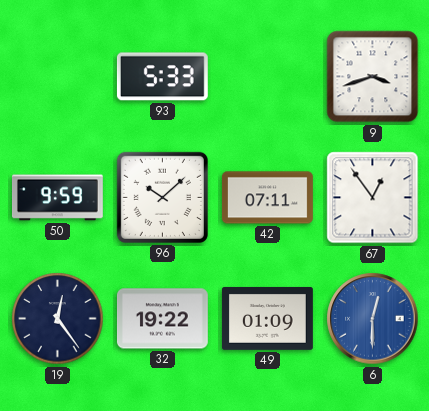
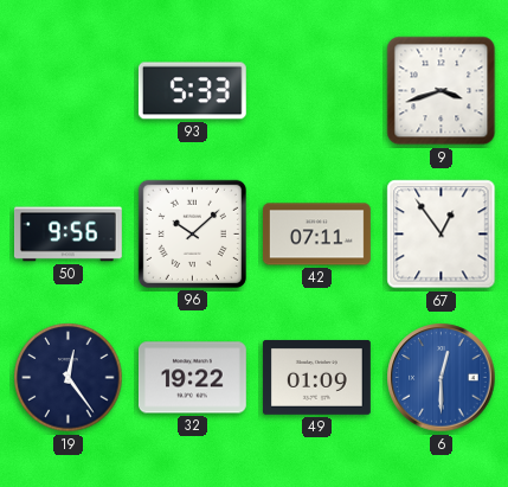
50: 9:59 -> 9:56 (67, 235)
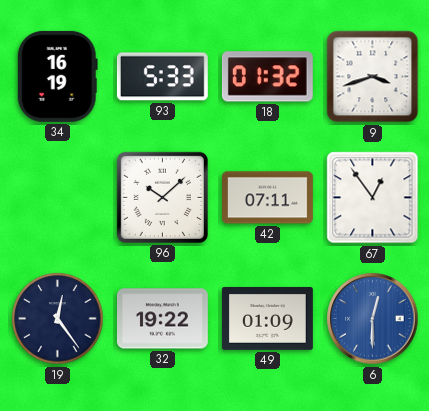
34: none -> 16:19 (57, 76)
18: none -> 01:32 (267, 77)
50: 9:56 -> none (67, 235)
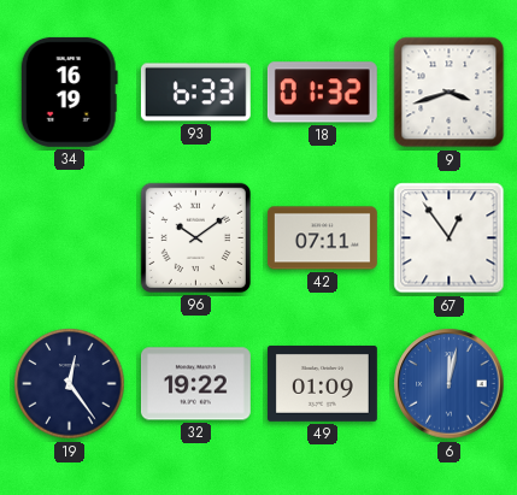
93: 5:33 -> 6:33 (195, 93)
96: 10:08 -> 10:09 (195, 237)
6: 12:30 -> 12:02 (450, 384)
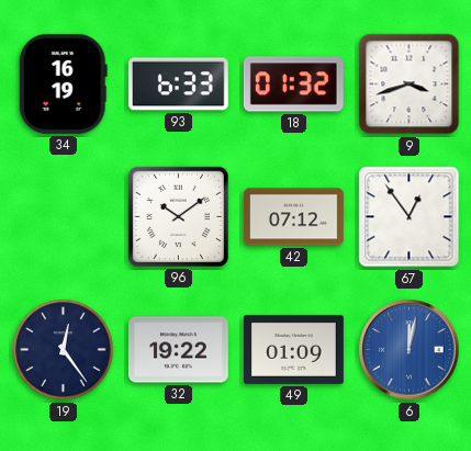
42: 07:11 -> 07:12 (293, 217)
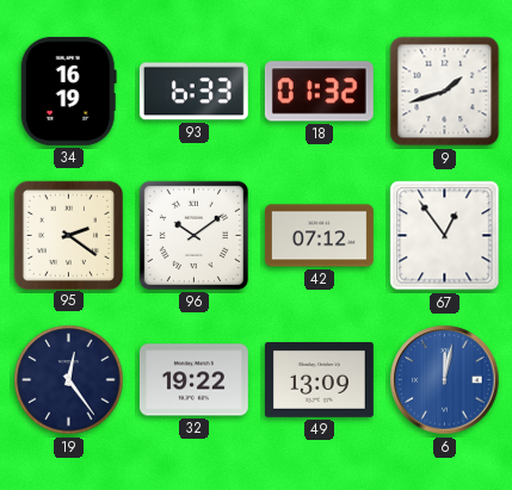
9: 3:42 -> 1:42 (445, 92)
95: none -> 2:21 (68, 235)
49: 01:09 -> 13:09 (319, 379)
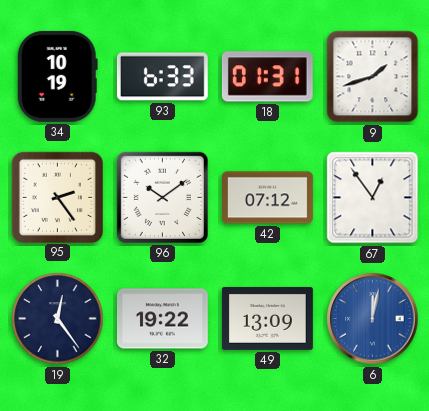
34: 16:19 -> 10:19 (57, 76)
18: 01:32 -> 01:31 (267, 77)
95: 2:21 -> 2:24 (57, 197)
